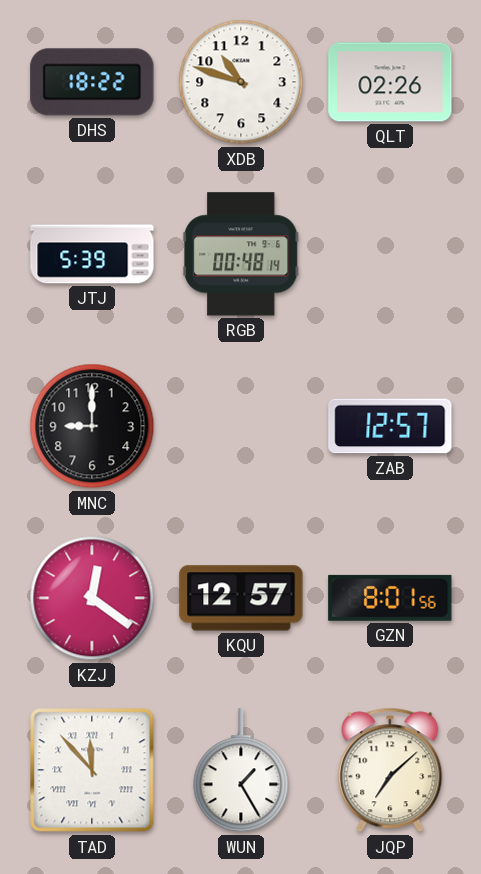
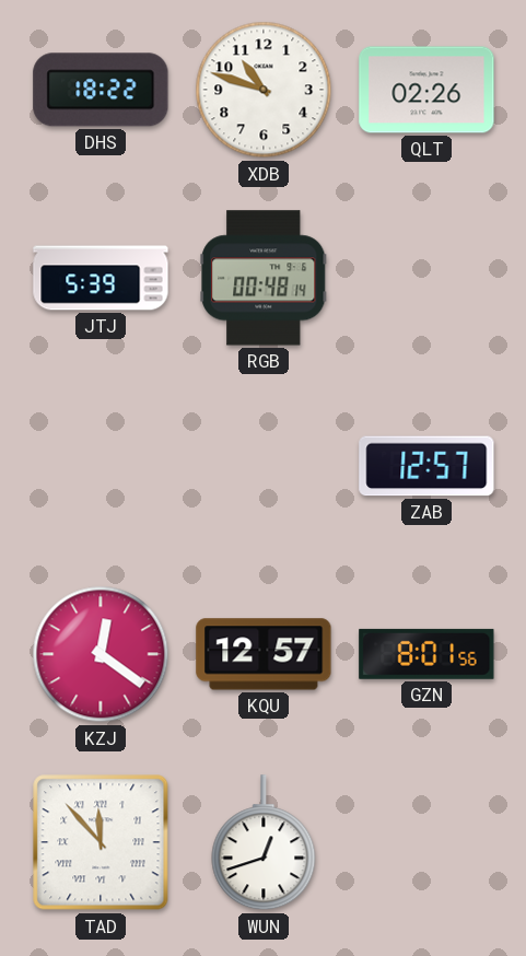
MNC: 9:00 -> none (92, 426)
WUN: 1:25 -> 12:42 (264, 843)
JQP: 7:08 -> none (390, 770)
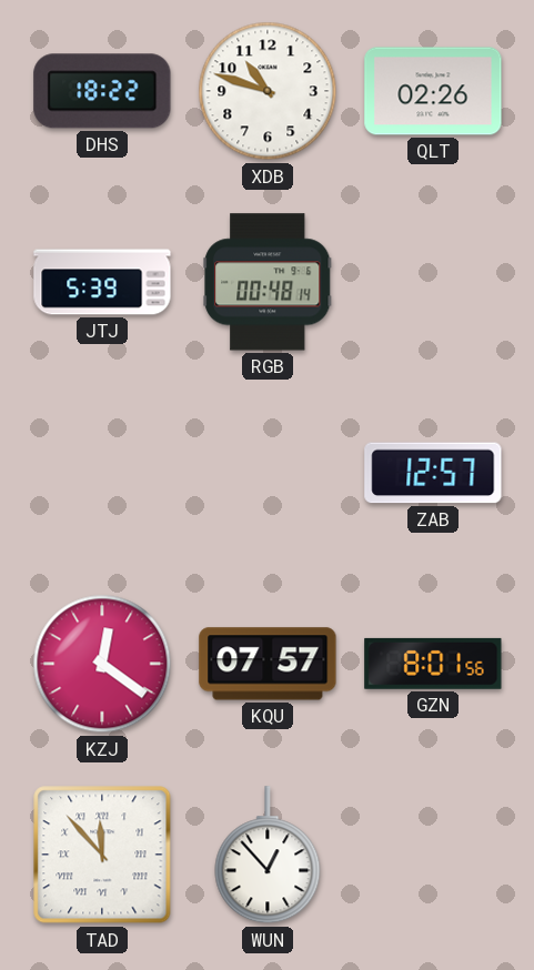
KQU: 12:57 -> 07:57 (268, 664)
WUN: 12:42 -> 12:53 (268, 856)
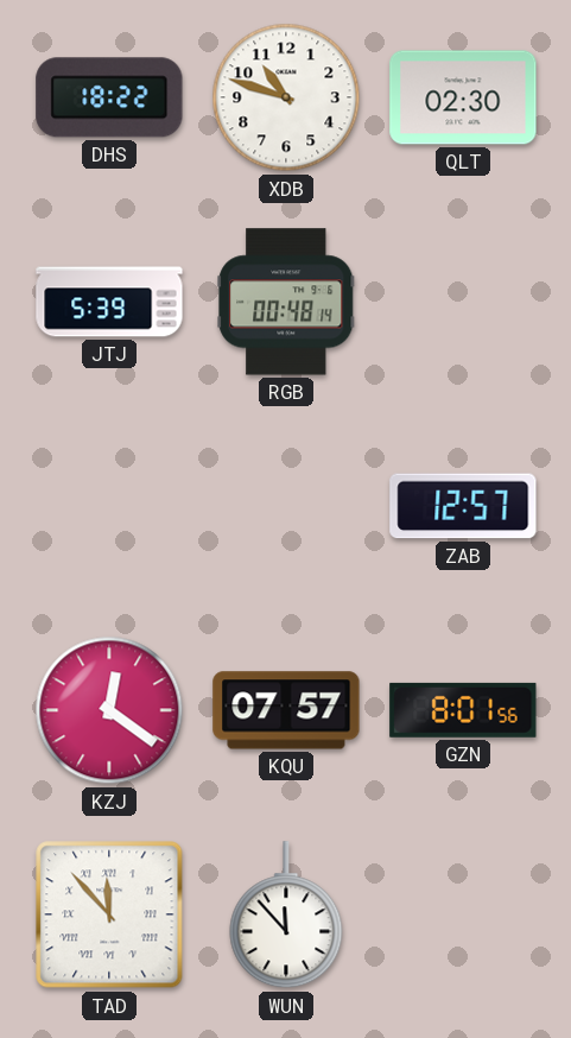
QLT: 02:26 -> 02:30 (463, 97)
WUN: 12:53 -> 11:53 (286, 916)
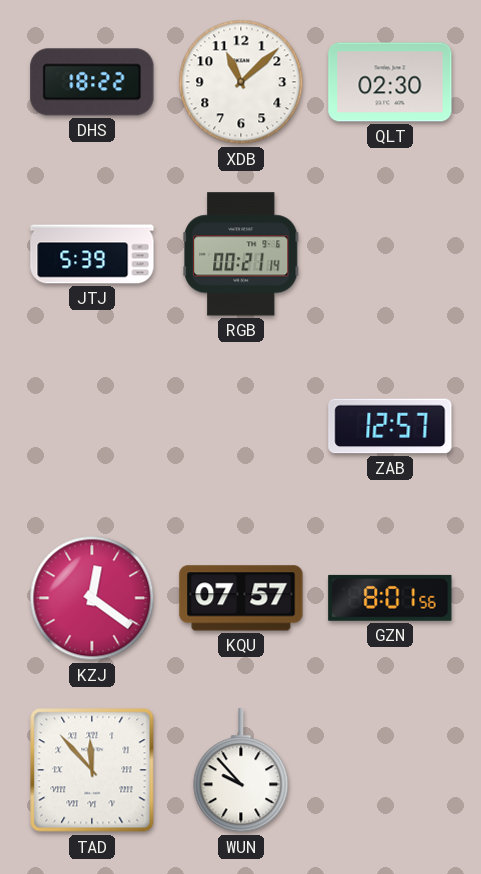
XDB: 10:48 -> 11:08 (241, 82)
RGB: 00:48 -> 00:21 (241, 254)
WUN: 11:53 -> 9:53 (241, 771)
